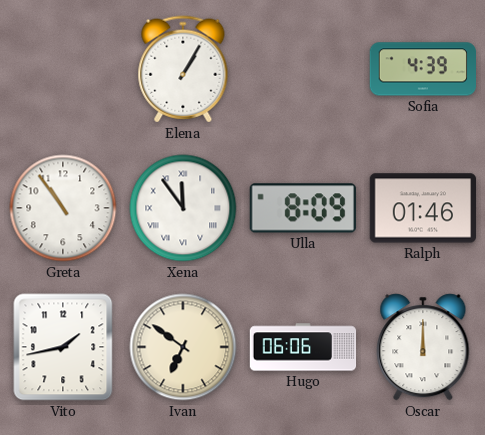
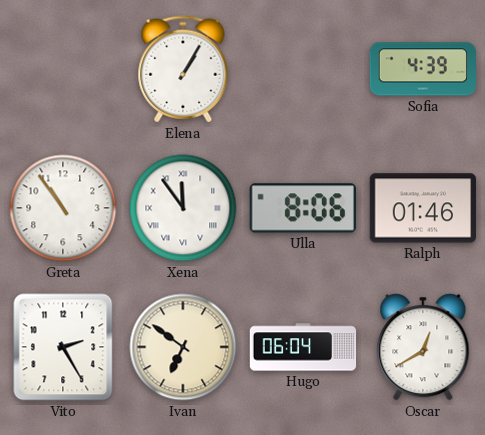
Ulla: 8:09 -> 8:06 (302, 208)
Vito: 1:43 -> 2:25 (63, 347)
Hugo: 06:06 -> 06:04 (303, 347)
Oscar: 12:00 -> 12:40 (423, 347)
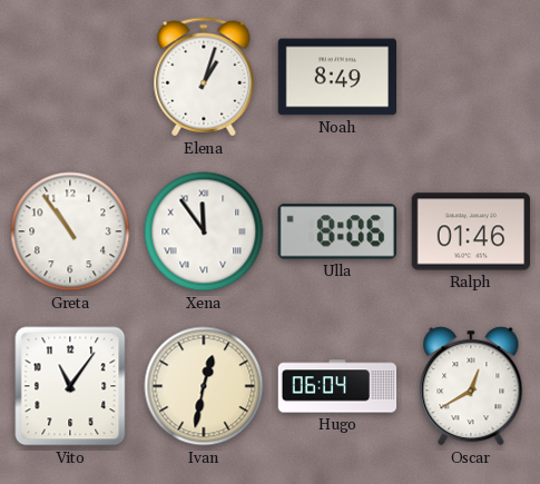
Elena: 1:05 -> 1:03 (204, 77)
Noah: none -> 8:49 (337, 77)
Sofia: 4:39 -> none (422, 69)
Vito: 2:25 -> 11:06 (70, 386)
Ivan: 6:51 -> 12:32 (204, 386)
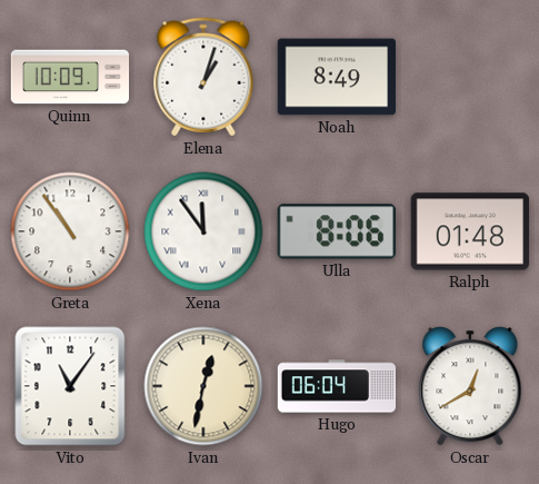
Quinn: none -> 10:09 (70, 77)
Ralph: 01:46 -> 01:48 (470, 231)
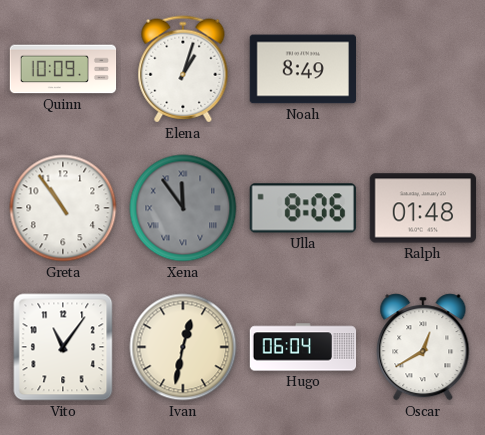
Xena dial: white -> grey (183, 208)
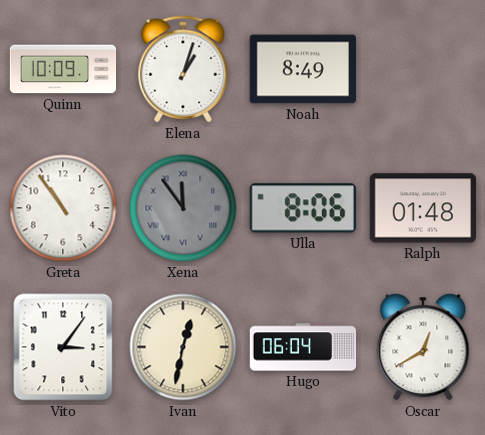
Vito: 11:06 -> 3:06 (63, 347)
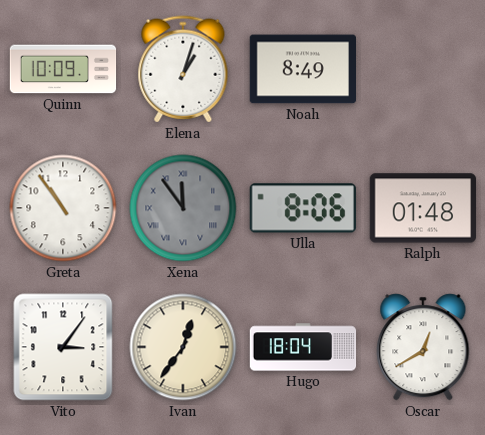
Ivan: 12:32 -> 12:36 (183, 347)
Hugo: 06:04 -> 18:04 (303, 347)
